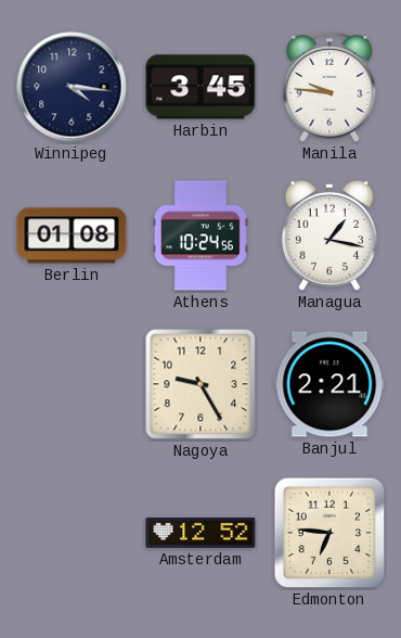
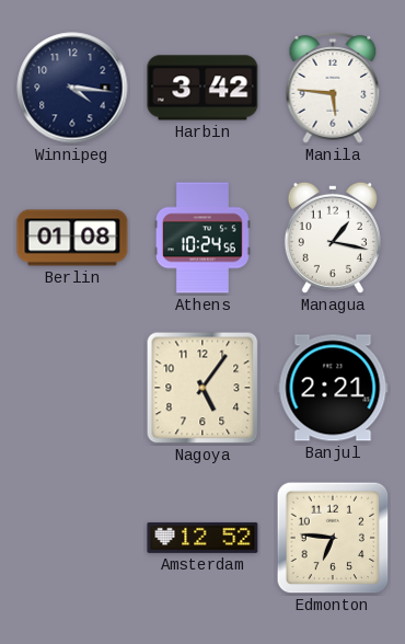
Harbin: 3:45 -> 3:42 (202, 88)
Manila: 9:46 -> 5:46 (333, 88)
Nagoya: 9:25 -> 5:06 (202, 388)
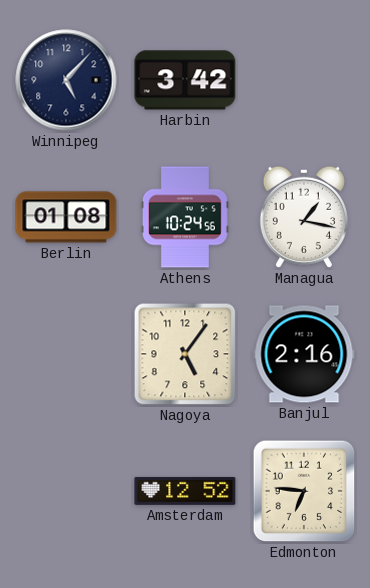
Winnipeg: 4:16 -> 5:07 (66, 80)
Manila: 5:46 -> none (333, 88)
Banjul: 2:21 -> 2:16 (304, 354)
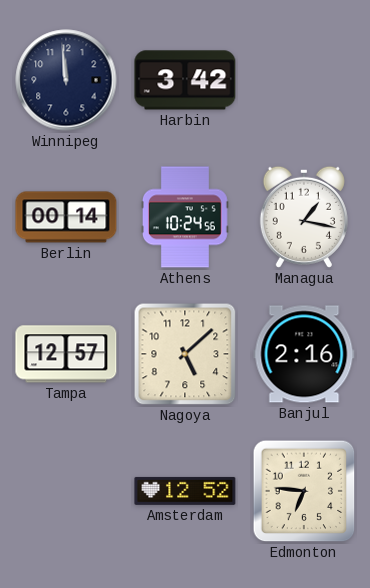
Winnipeg: 5:07 -> 11:59 (66, 80)
Berlin: 01:08 -> 00:14 (66, 217)
Tampa: none -> 12:57 (66, 354)
Nagoya: 5:06 -> 5:08 (185, 354)
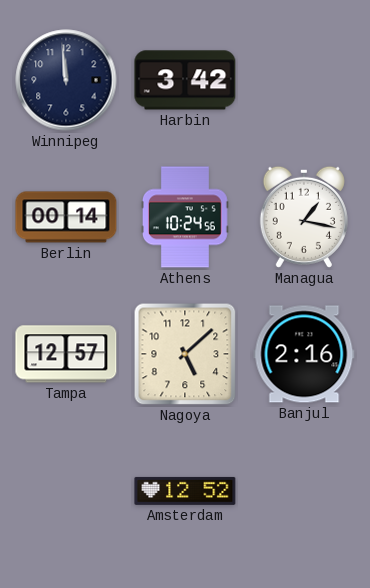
Edmonton: 6:46 -> none (304, 491)
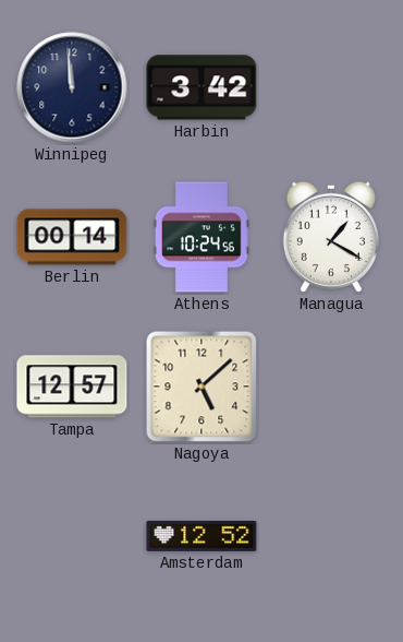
Managua: 1:17 -> 1:20 (331, 237)
Banjul: 2:16 -> none (304, 354)
